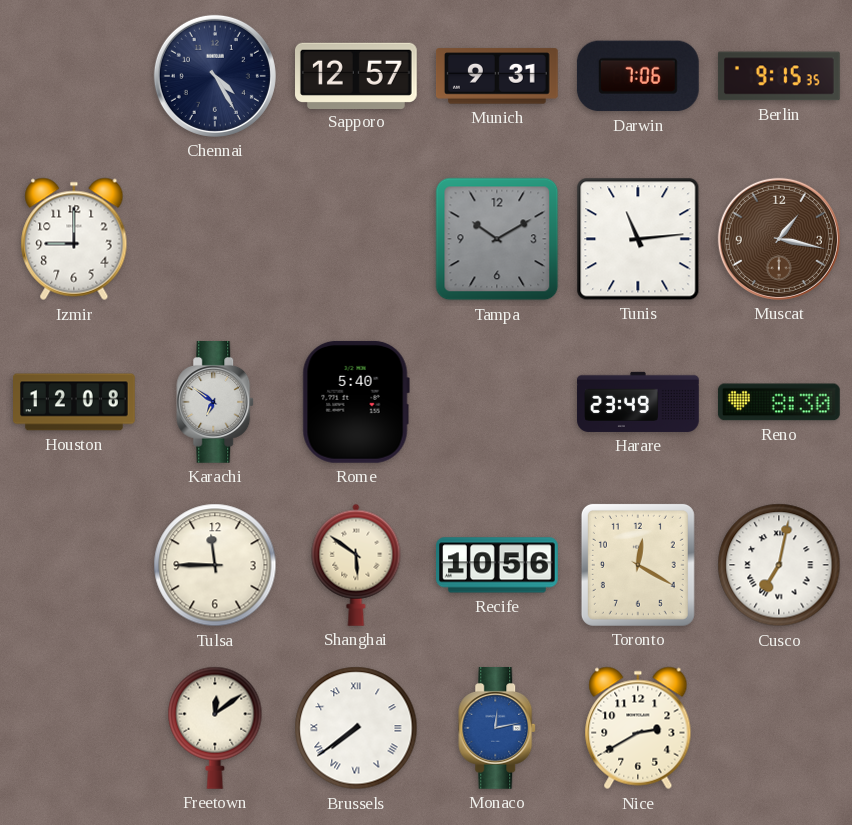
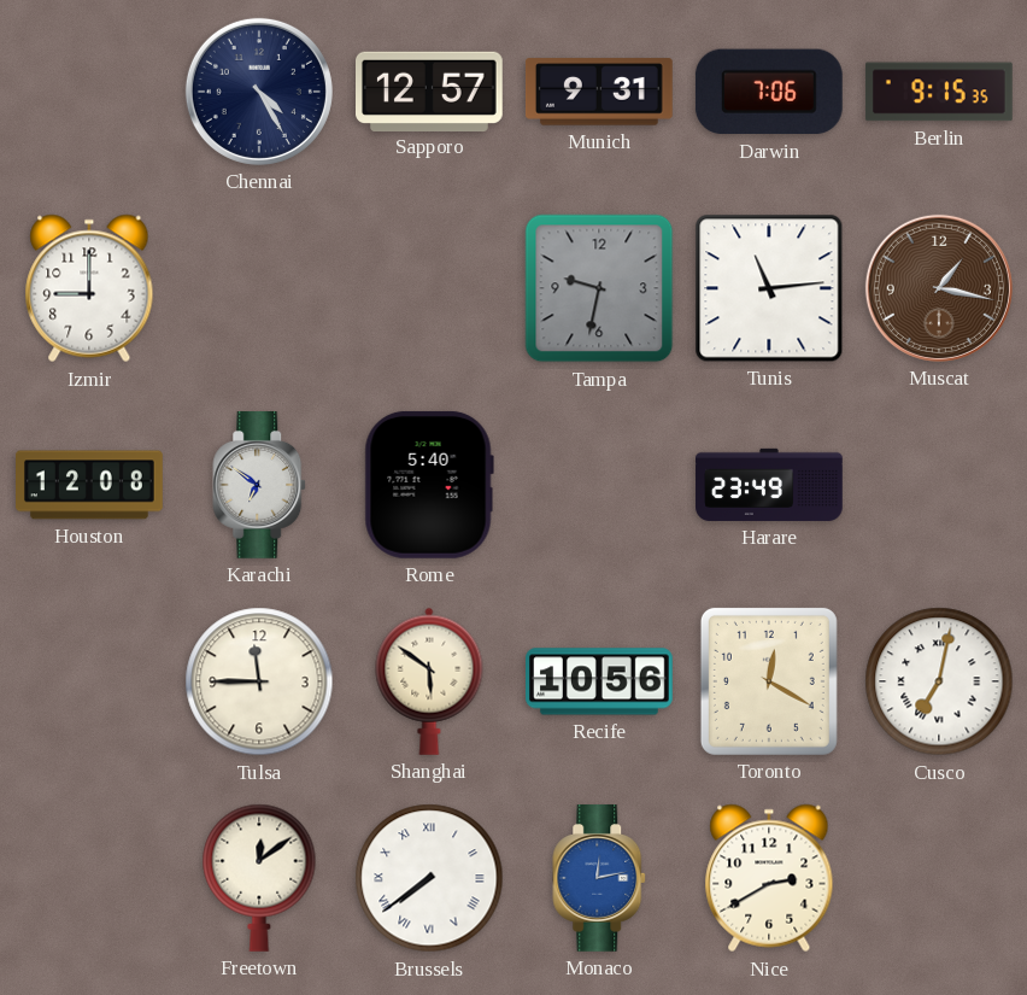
Tampa: 10:10 -> 9:32 (599, 288)
Reno: 8:30 -> none (779, 402)
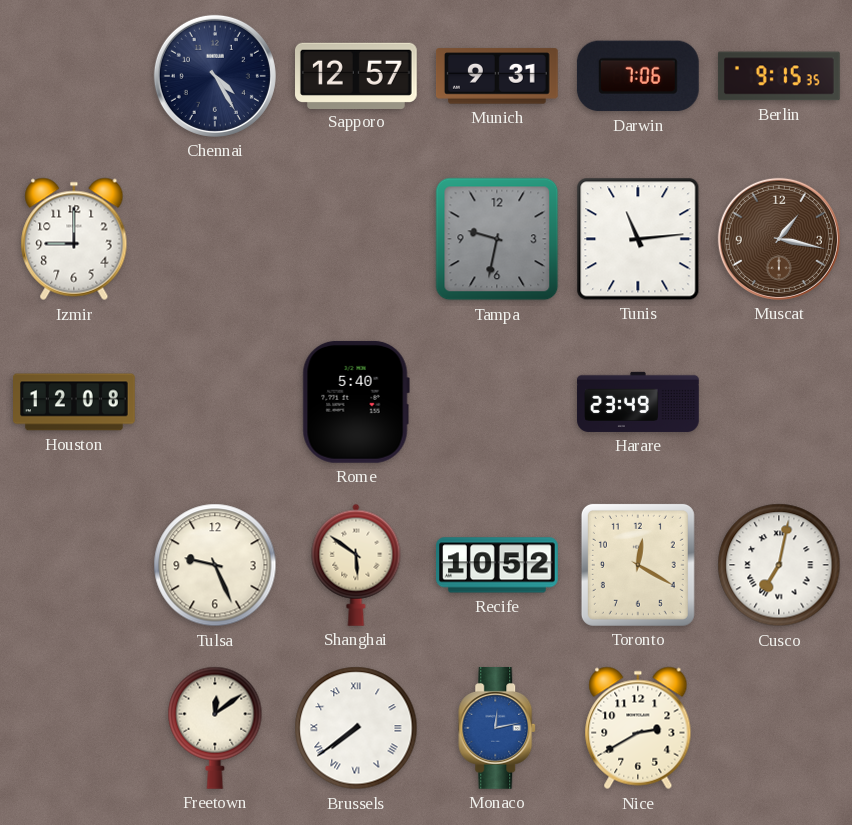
Karachi: 6:51 -> none (260, 486)
Tulsa: 11:45 -> 9:26 (215, 565)
Recife: 10:56 -> 10:52 (498, 565)
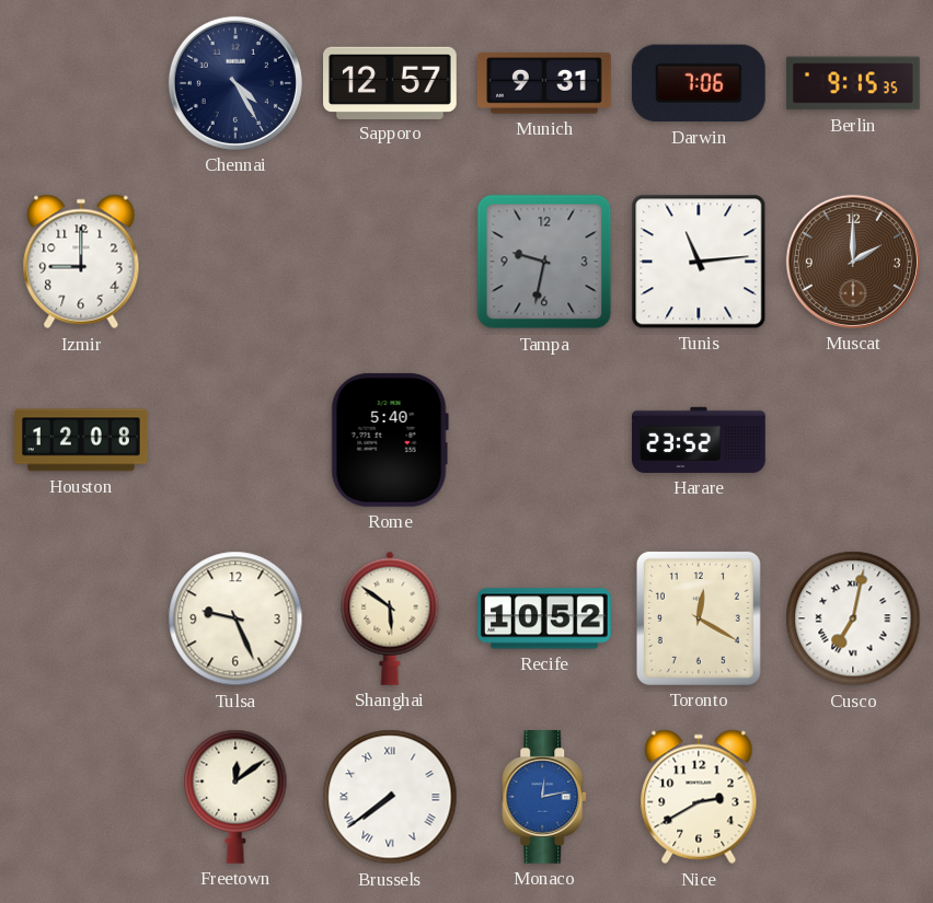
Muscat: 1:17 -> 2:00 (853, 262)
Harare: 23:49 -> 23:52 (699, 440)
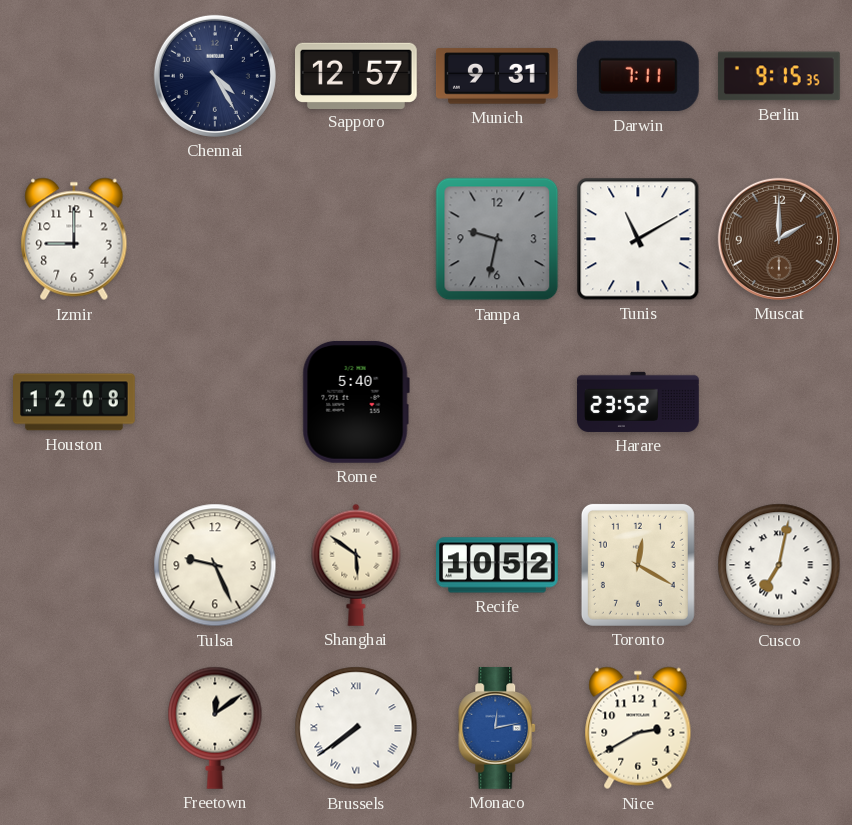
Darwin: 7:06 -> 7:11 (638, 76)
Tunis: 11:14 -> 11:10 (638, 239)
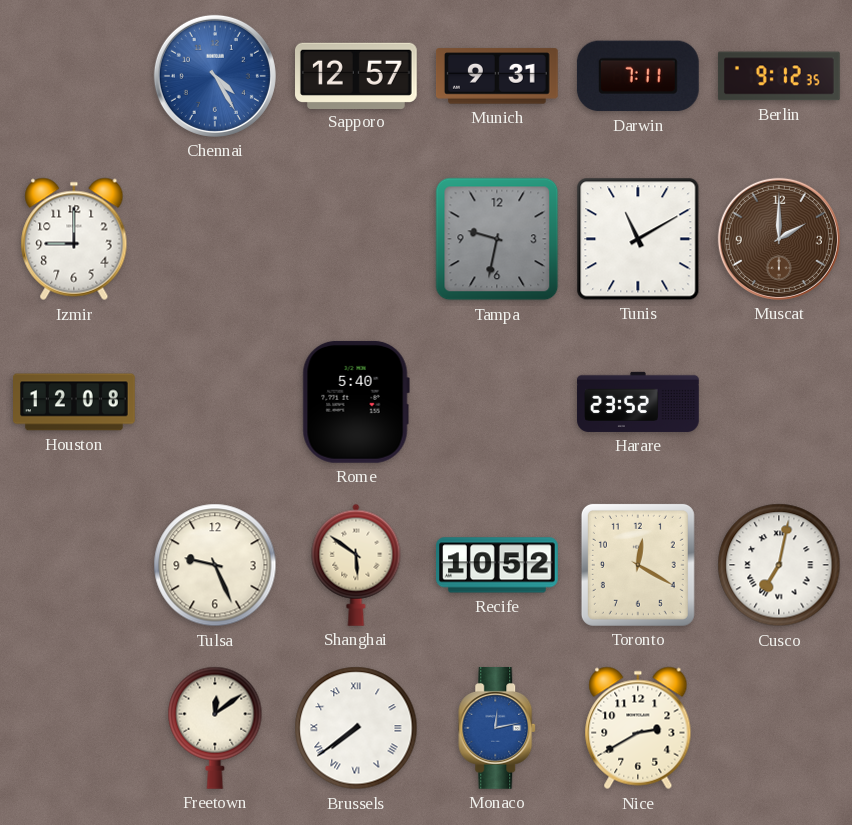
Chennai dial: navy -> blue (215, 76)
Berlin: 9:15 -> 9:12 (779, 76)
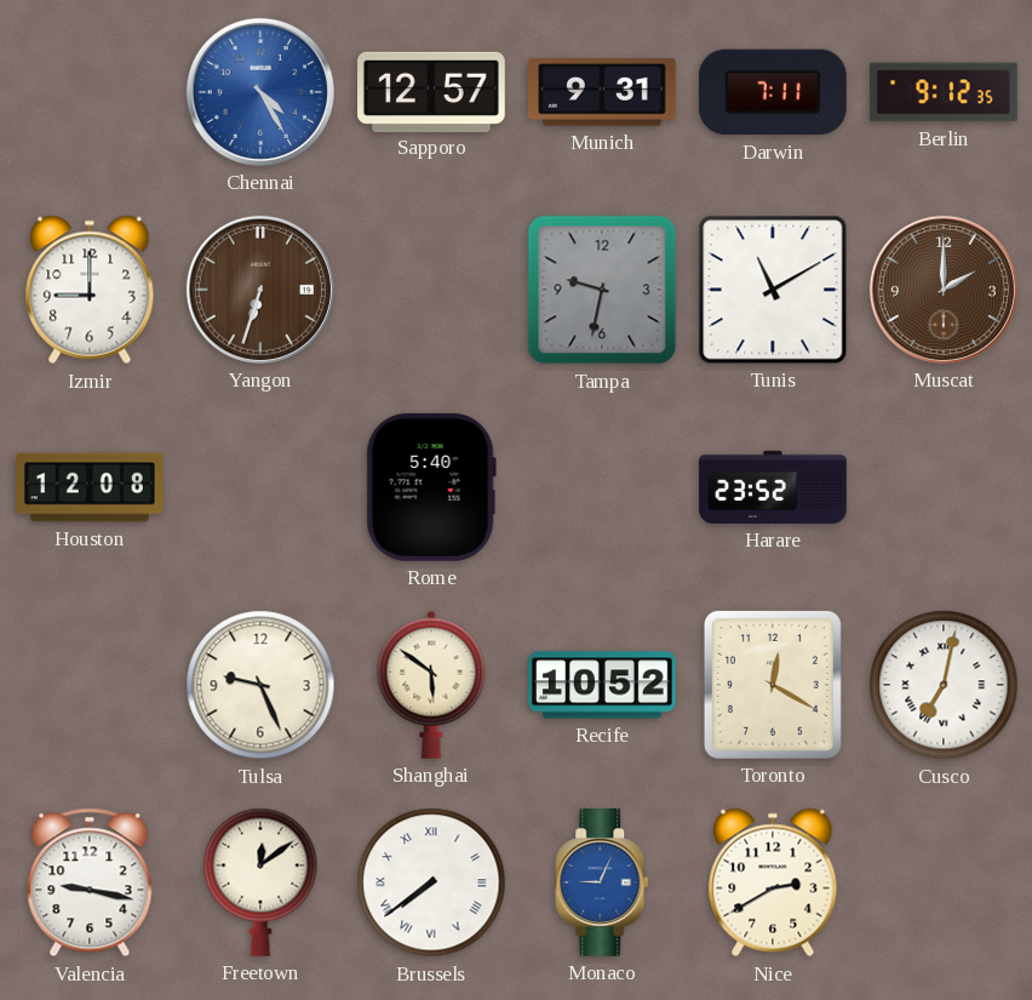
Yangon: none -> 6:33 (260, 290)
Valencia: none -> 9:17 (90, 882)
Monaco: 12:13 -> 9:04 (603, 884)
